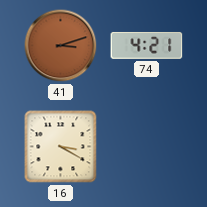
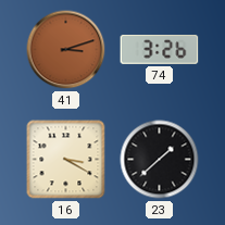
74: 4:21 -> 3:26 (160, 49)
23: none -> 1:38 (160, 160)
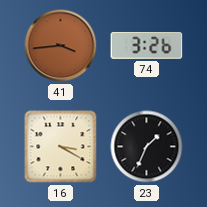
41: 3:12 -> 3:44 (61, 46)
23: 1:38 -> 1:34 (147, 147)
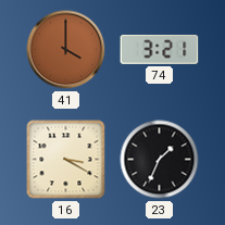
41: 3:44 -> 4:00 (66, 50)
74: 3:26 -> 3:21 (160, 49)
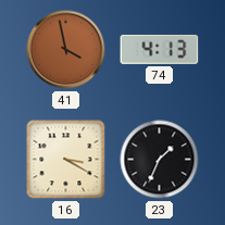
41: 4:00 -> 3:58 (66, 50)
74: 3:21 -> 4:13 (160, 49)
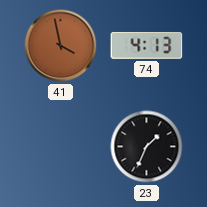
16: 3:20 -> none (66, 160)
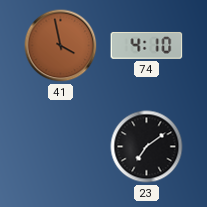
74: 4:13 -> 4:10 (147, 45)
23: 1:34 -> 7:09 (147, 147)
